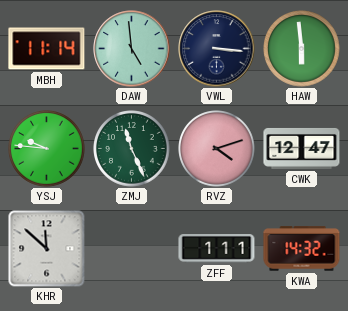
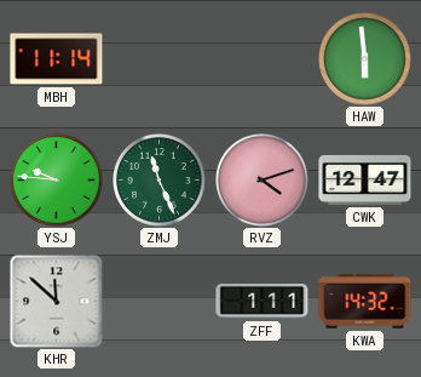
DAW: 4:59 -> none (132, 49)
VWL: 3:16 -> none (217, 49)
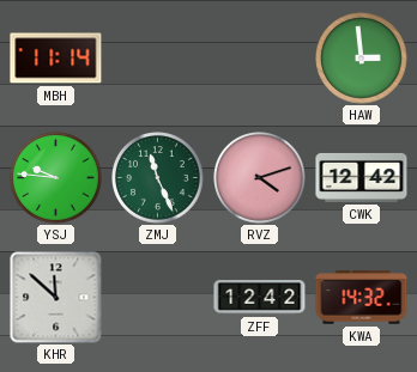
HAW: 5:59 -> 2:59 (362, 59)
CWK: 12:47 -> 12:42 (362, 177)
ZFF: 1:11 -> 12:42 (260, 298)
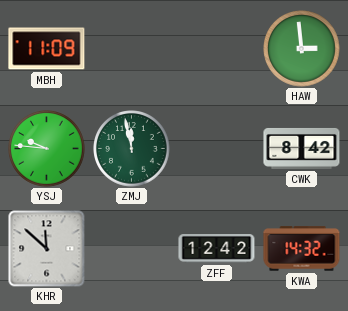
MBH: 11:14 -> 11:09 (47, 49)
ZMJ: 11:26 -> 11:58 (132, 149)
RVZ: 4:12 -> none (260, 178)
CWK: 12:42 -> 8:42 (302, 148)
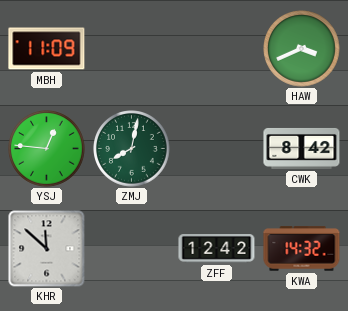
HAW: 2:59 -> 3:41 (302, 49)
YSJ: 9:46 -> 12:46 (47, 149)
ZMJ: 11:58 -> 8:02 (132, 149)
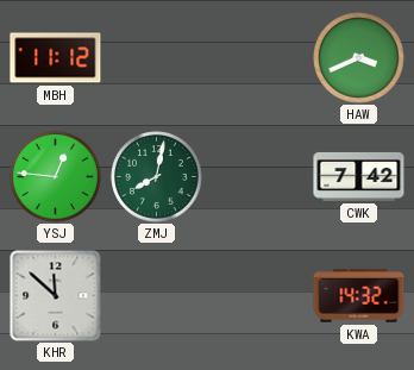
MBH: 11:09 -> 11:12 (56, 58)
CWK: 8:42 -> 7:42 (359, 176)
ZFF: 12:42 -> none (217, 249)
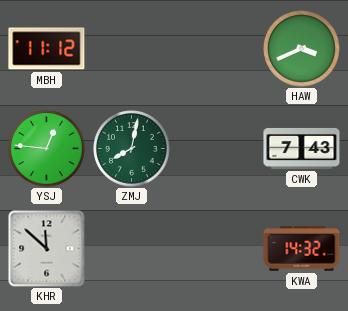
CWK: 7:42 -> 7:43 (302, 148)
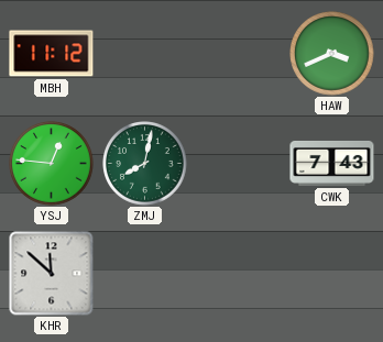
KWA: 14:32 -> none (302, 249)
